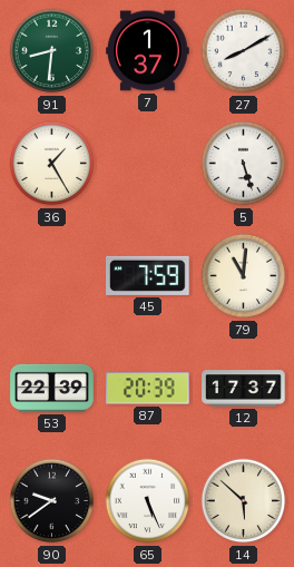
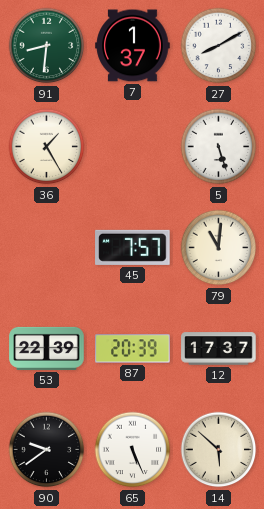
45: 7:59 -> 7:57 (133, 247)
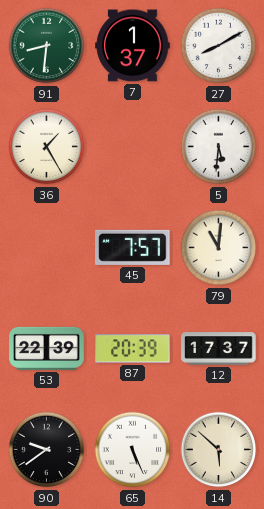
5: 5:27 -> 5:31 (219, 147)
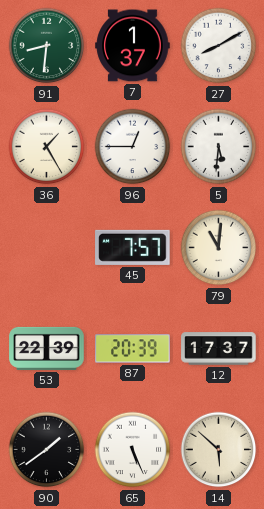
96: none -> 12:45 (133, 147)
90: 9:39 -> 1:39 (47, 450)
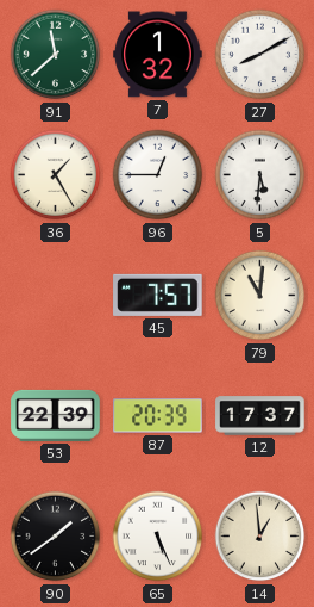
91: 8:31 -> 11:38 (56, 55)
7: 1:37 -> 1:32 (158, 55)
14: 5:52 -> 12:59 (260, 537)
